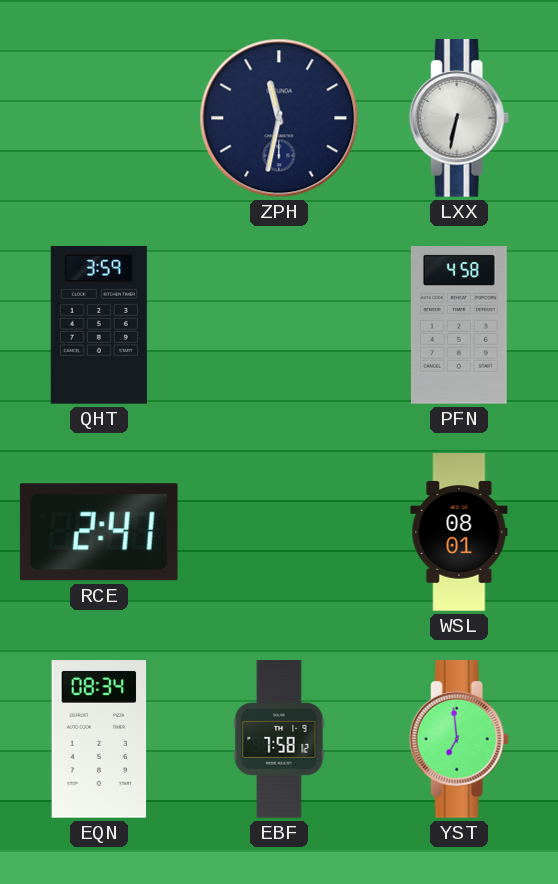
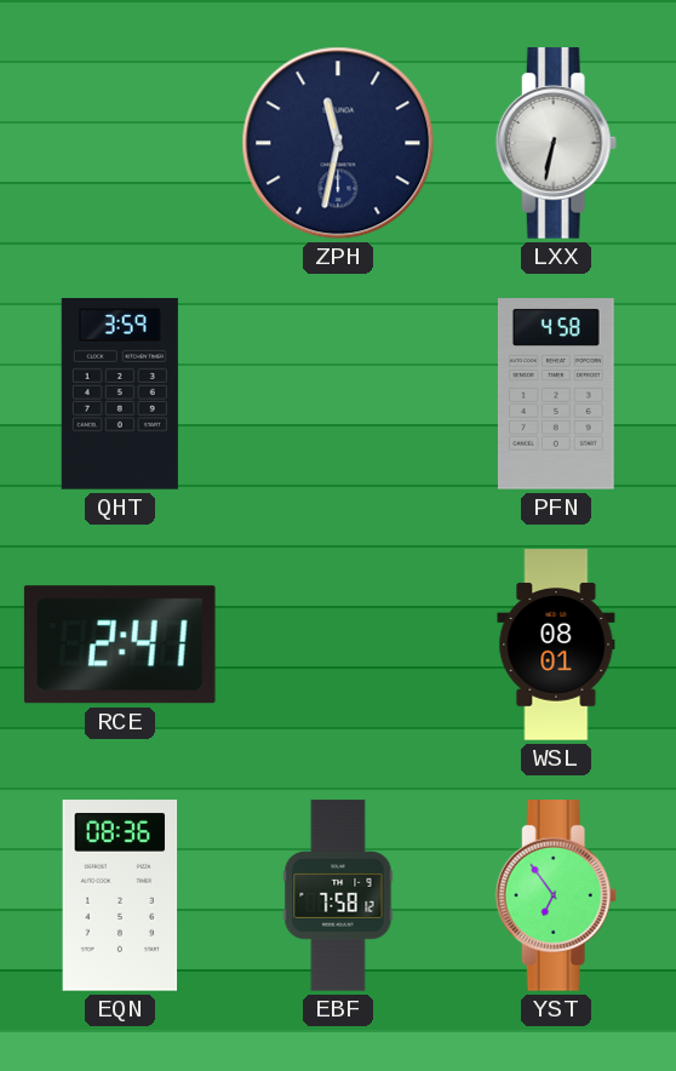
EQN: 08:34 -> 08:36 (120, 895)
YST: 6:59 -> 6:54 (556, 895)
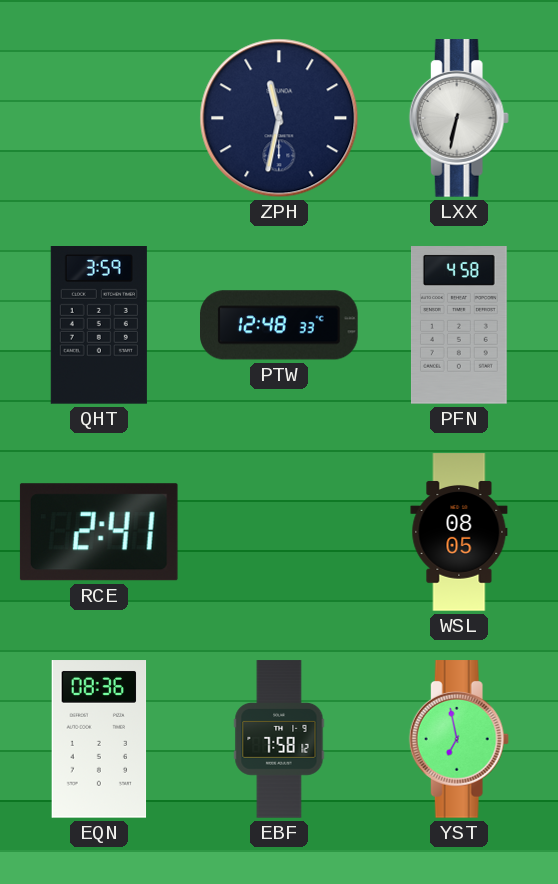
PTW: none -> 12:48 (280, 325)
WSL: 08:01 -> 08:05 (459, 532)
YST: 6:54 -> 6:58 (459, 739)
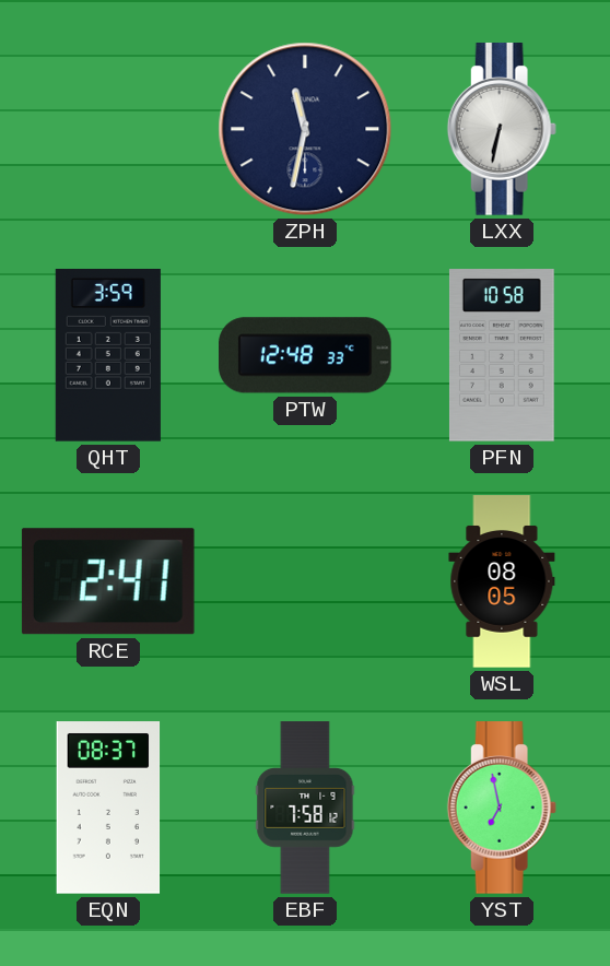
PFN: 4:58 -> 10:58 (502, 355)
EQN: 08:36 -> 08:37 (108, 808)
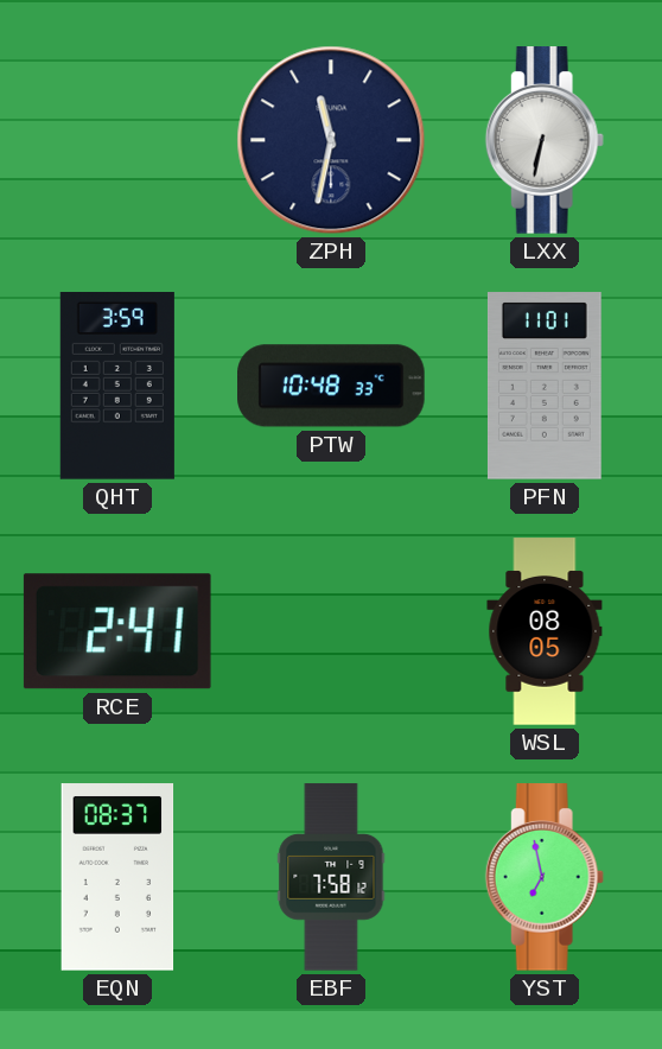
PTW: 12:48 -> 10:48 (332, 386)
PFN: 10:58 -> 11:01 (545, 386)
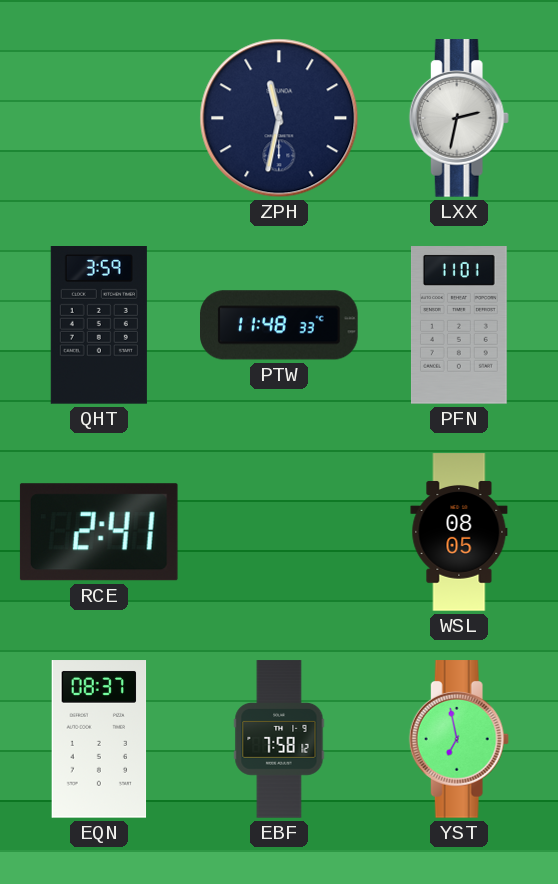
LXX: 6:32 -> 2:32 (459, 118)
PTW: 10:48 -> 11:48 (280, 325)
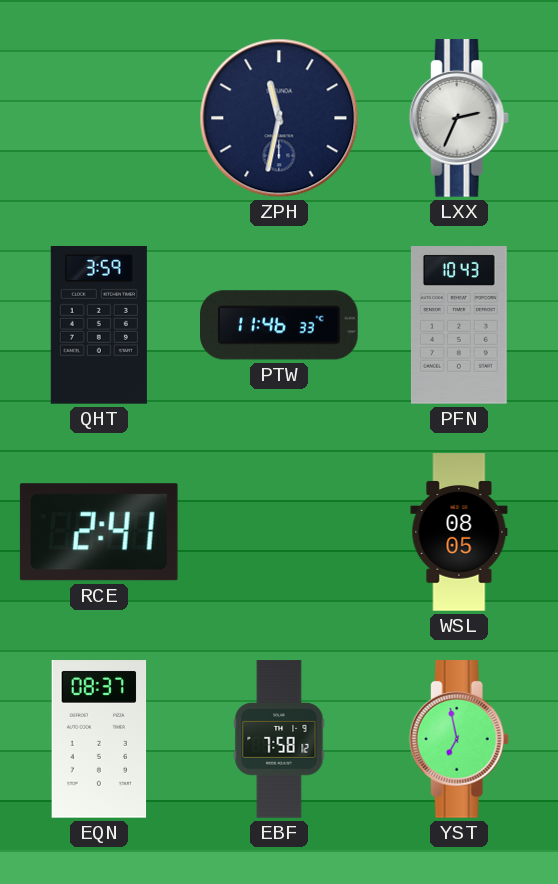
LXX: 2:32 -> 2:34 (459, 118)
PTW: 11:48 -> 11:46 (280, 325)
PFN: 11:01 -> 10:43 (459, 325)
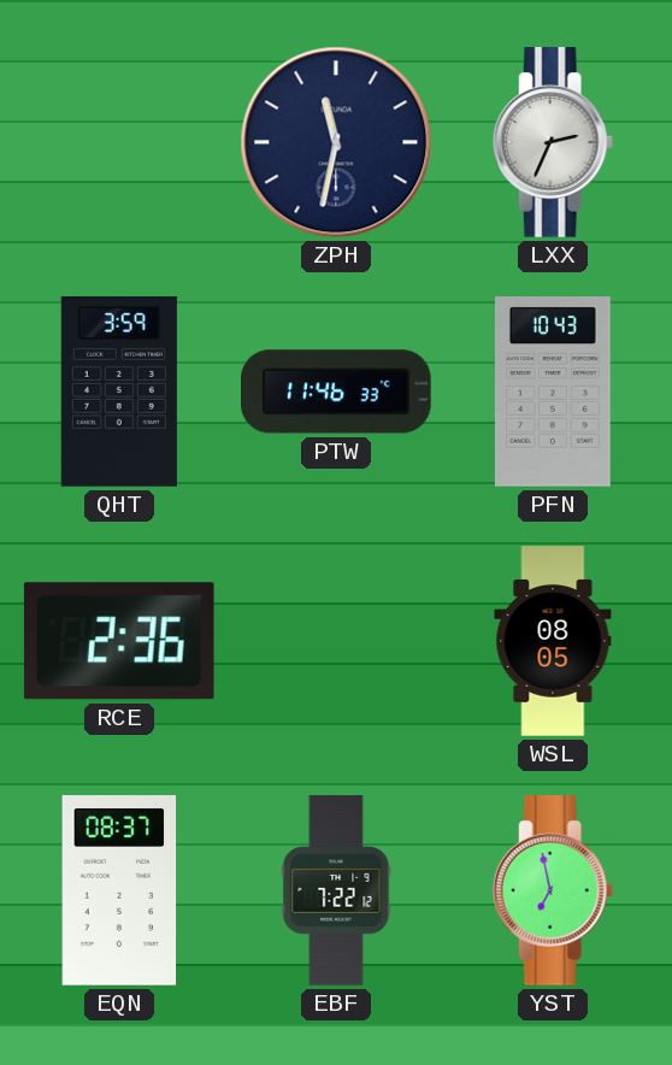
RCE: 2:41 -> 2:36 (119, 641)
EBF: 7:58 -> 7:22 (336, 890)
